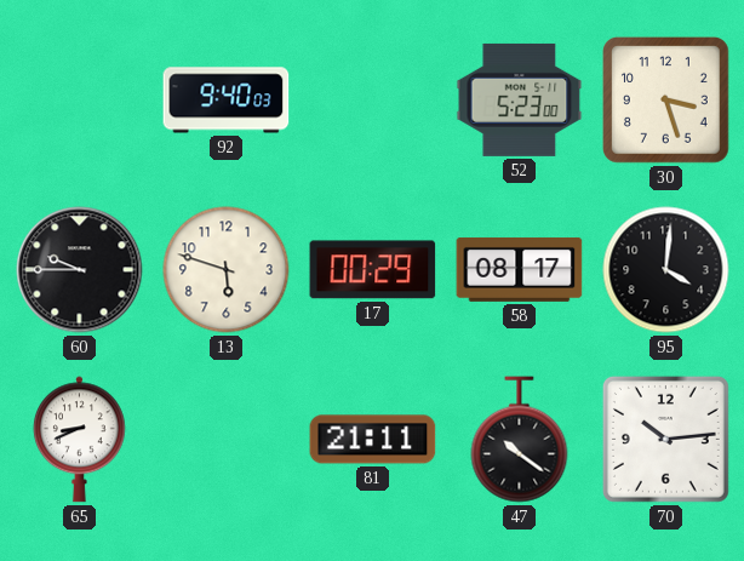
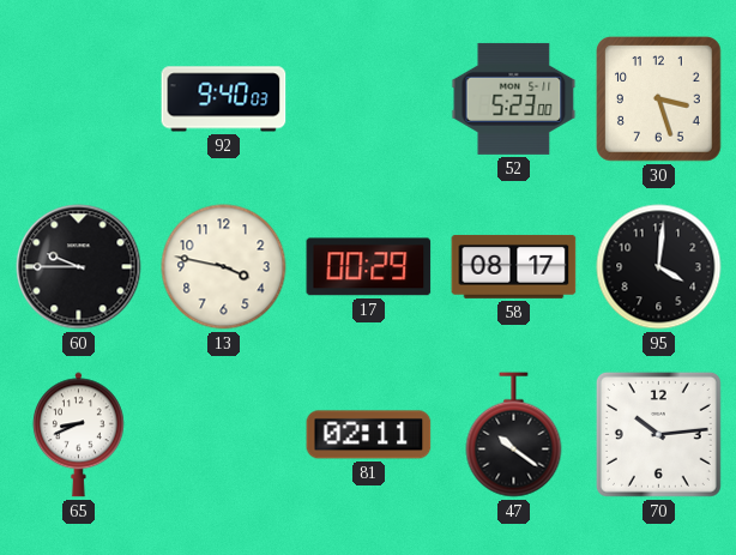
13: 5:48 -> 3:47 (224, 267)
81: 21:11 -> 02:11 (369, 435)
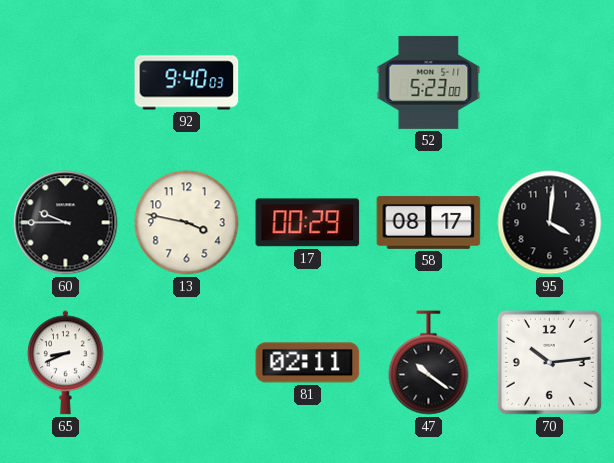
30: 3:27 -> none (659, 99)
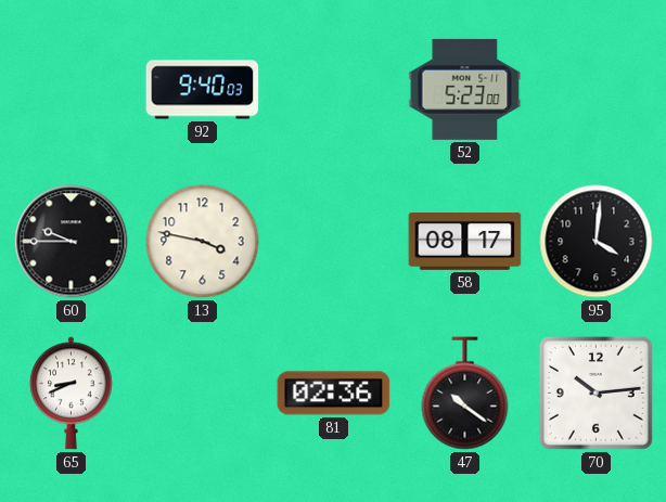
17: 00:29 -> none (308, 223)
81: 02:11 -> 02:36 (334, 394)
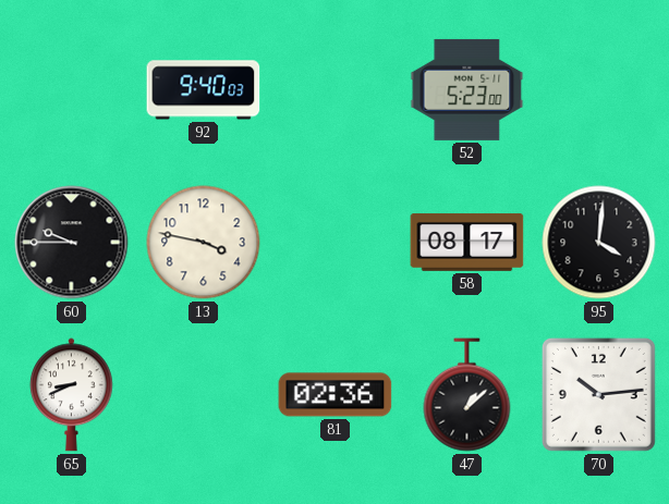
47: 10:21 -> 1:08 (467, 395)
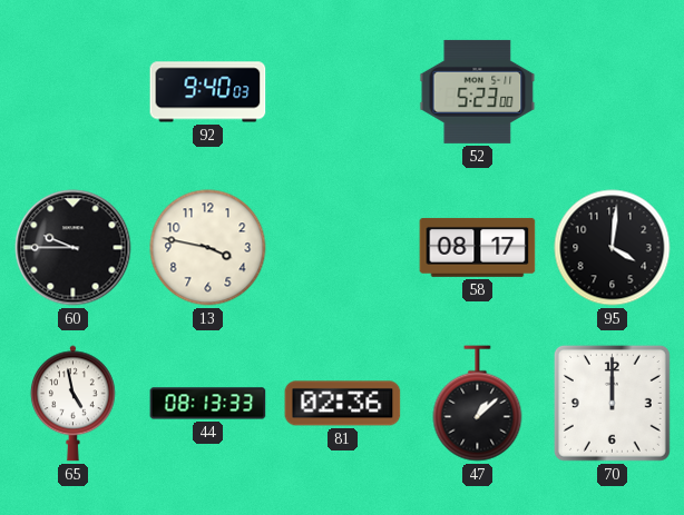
65: 8:41 -> 4:58 (72, 404)
44: none -> 08:13 (208, 404)
70: 10:14 -> 12:00 (612, 403)
